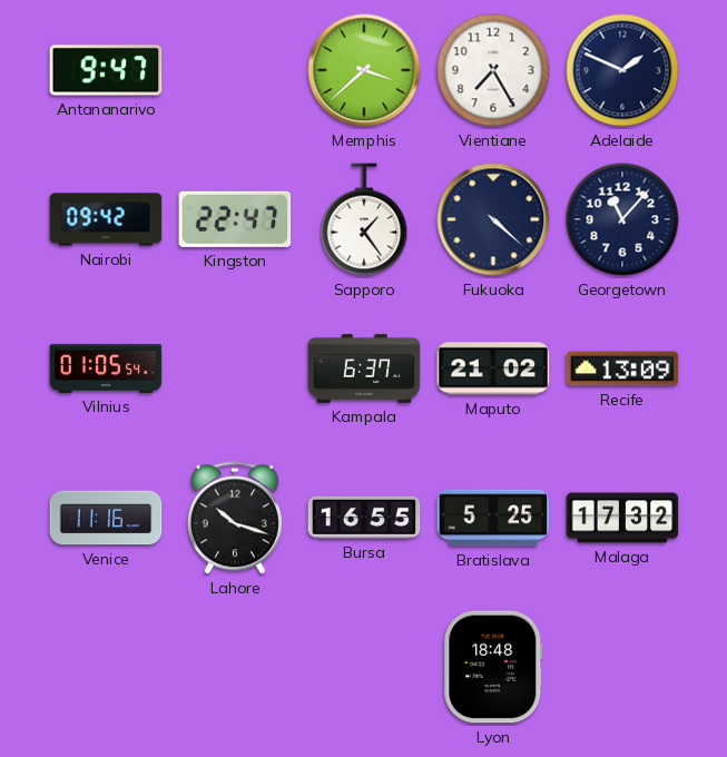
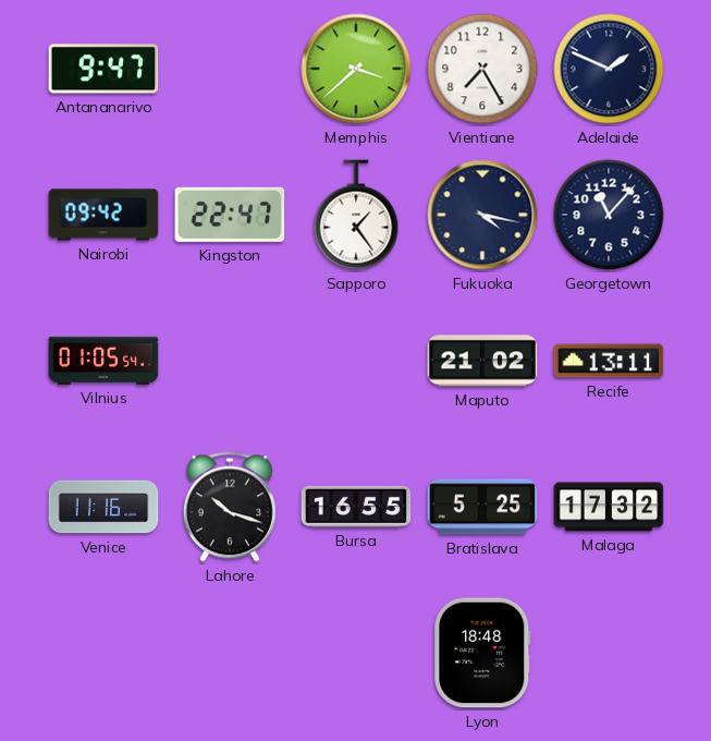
Fukuoka: 4:22 -> 4:17 (482, 215)
Kampala: 6:37 -> none (364, 368)
Recife: 13:09 -> 13:11 (609, 361)
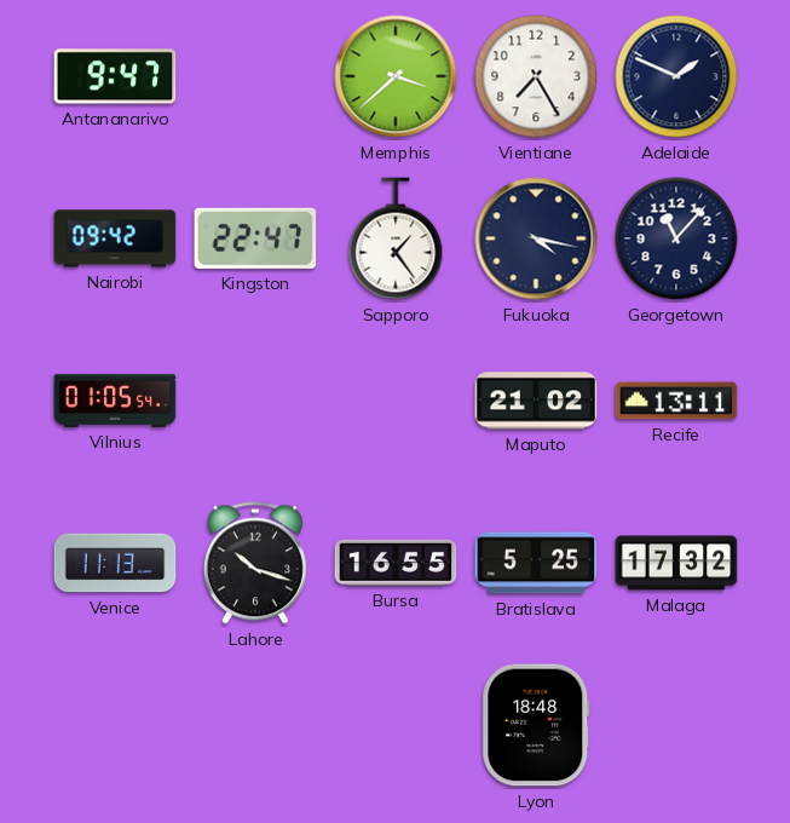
Venice: 11:16 -> 11:13 (115, 563)
